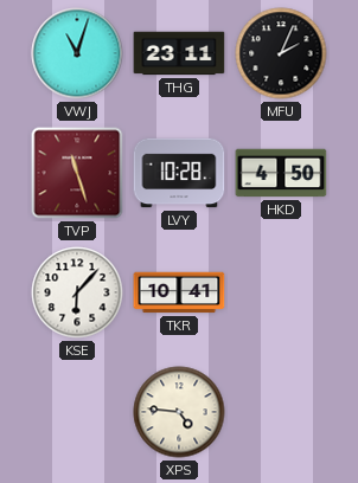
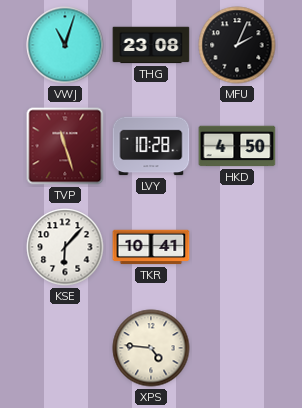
THG: 23:11 -> 23:08 (151, 45)
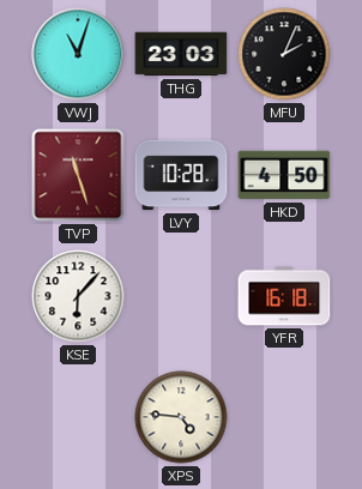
THG: 23:08 -> 23:03 (181, 54)
TKR: 10:41 -> none (151, 247)
YFR: none -> 16:18 (284, 296)
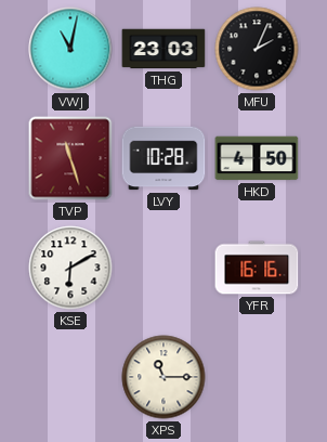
VWJ: 11:03 -> 11:02 (70, 49)
KSE: 6:07 -> 6:10 (70, 268)
YFR: 16:18 -> 16:16 (257, 268)
XPS: 4:46 -> 11:15 (163, 377)
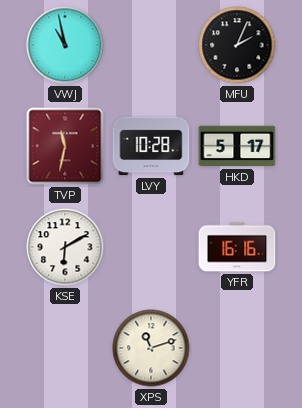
VWJ: 11:02 -> 10:58 (65, 45)
THG: 23:03 -> none (163, 49)
TVP: 11:27 -> 11:32 (65, 146)
HKD: 4:50 -> 5:17 (237, 146)
XPS: 11:15 -> 11:12 (151, 348)
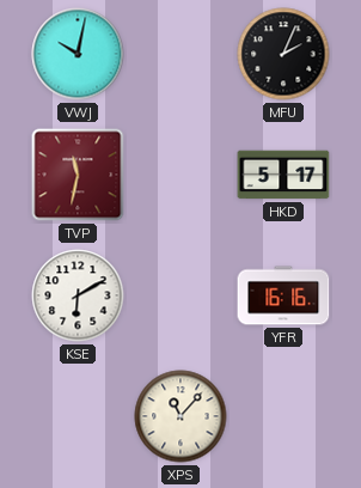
VWJ: 10:58 -> 10:02 (78, 54)
LVY: 10:28 -> none (151, 146)
XPS: 11:12 -> 11:07 (180, 416)
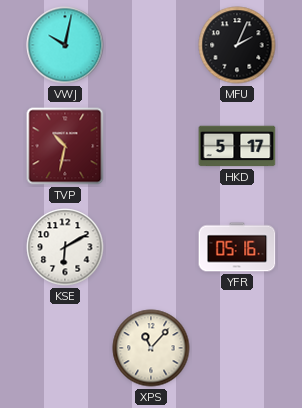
TVP: 11:32 -> 10:32 (65, 146)
YFR: 16:16 -> 05:16 (237, 247)
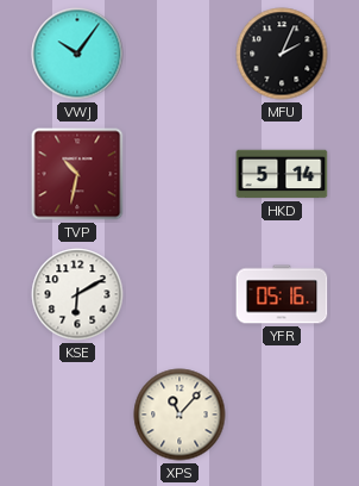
VWJ: 10:02 -> 10:06 (77, 54)
HKD: 5:17 -> 5:14 (282, 174)
